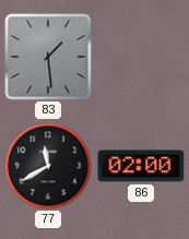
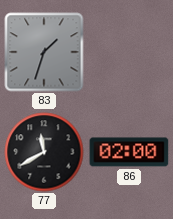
83: 1:29 -> 1:33 (44, 52)
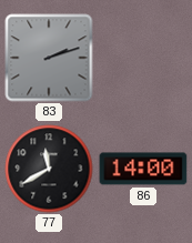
83: 1:33 -> 2:12 (49, 58)
86: 02:00 -> 14:00 (143, 169)
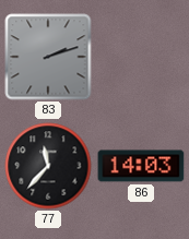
77: 11:40 -> 11:37 (48, 166)
86: 14:00 -> 14:03 (141, 166)
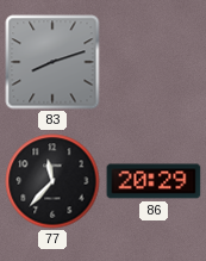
83: 2:12 -> 8:12 (52, 62)
86: 14:03 -> 20:29 (154, 181)
